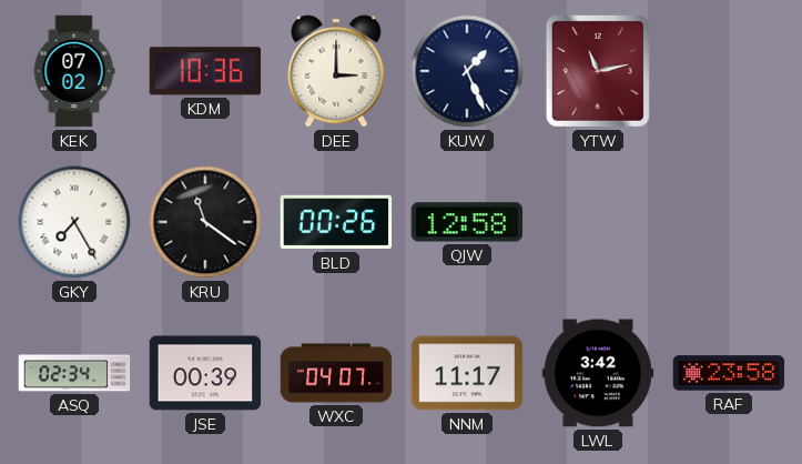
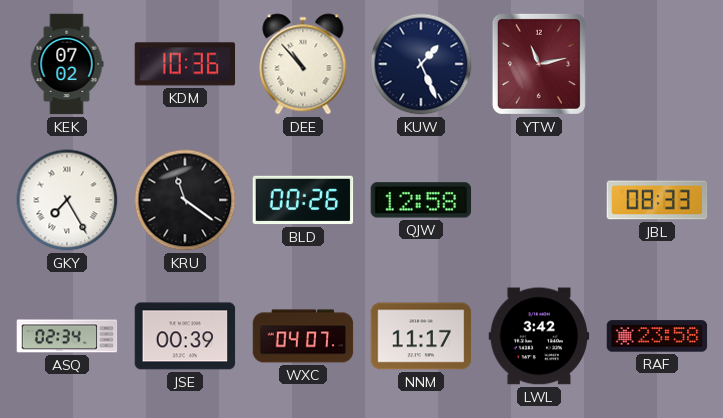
DEE: 3:00 -> 10:53 (303, 64)
JBL: none -> 08:33 (657, 200)
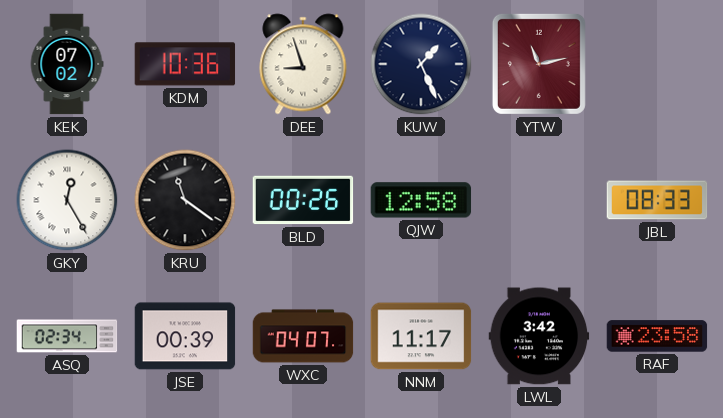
DEE: 10:53 -> 8:57 (303, 64)
GKY: 7:25 -> 12:25 (67, 200)
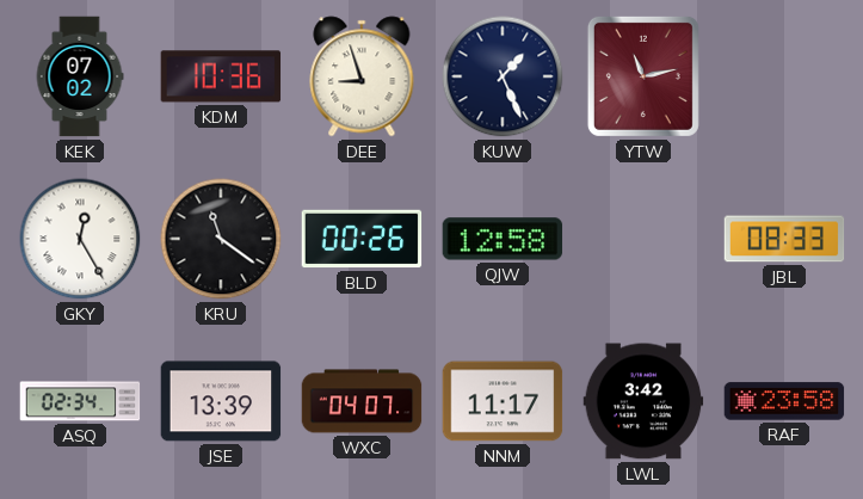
JSE: 00:39 -> 13:39 (221, 401)
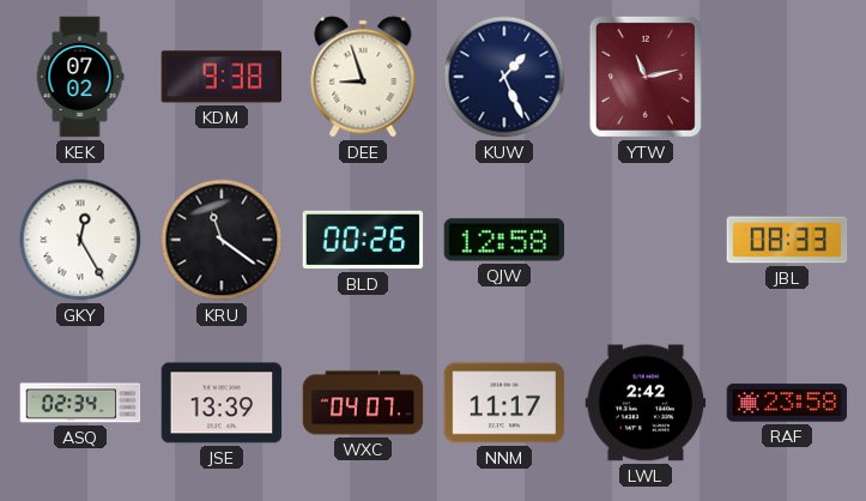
KDM: 10:36 -> 9:38 (222, 77)
LWL: 3:42 -> 2:42 (646, 403)
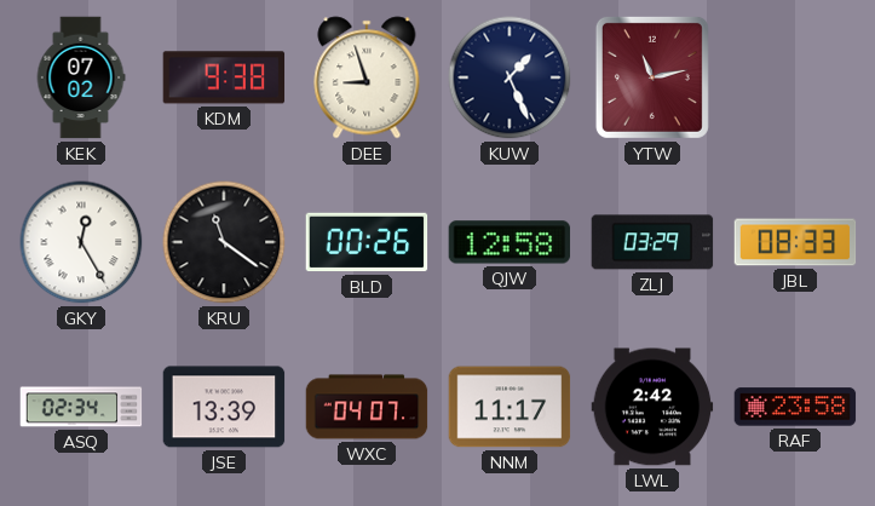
ZLJ: none -> 03:29 (652, 242)
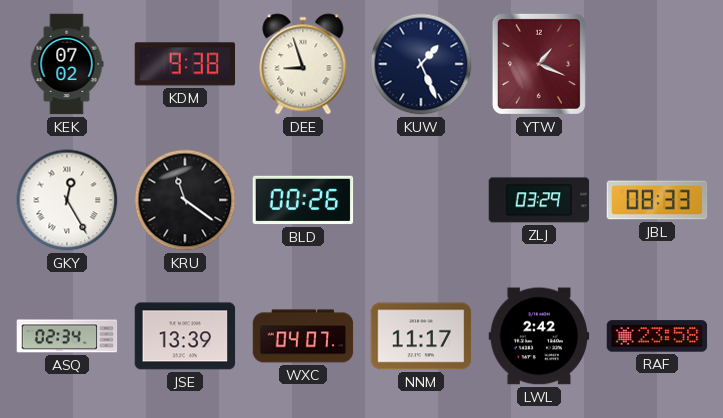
YTW: 11:13 -> 1:19 (539, 64)
QJW: 12:58 -> none (510, 242)
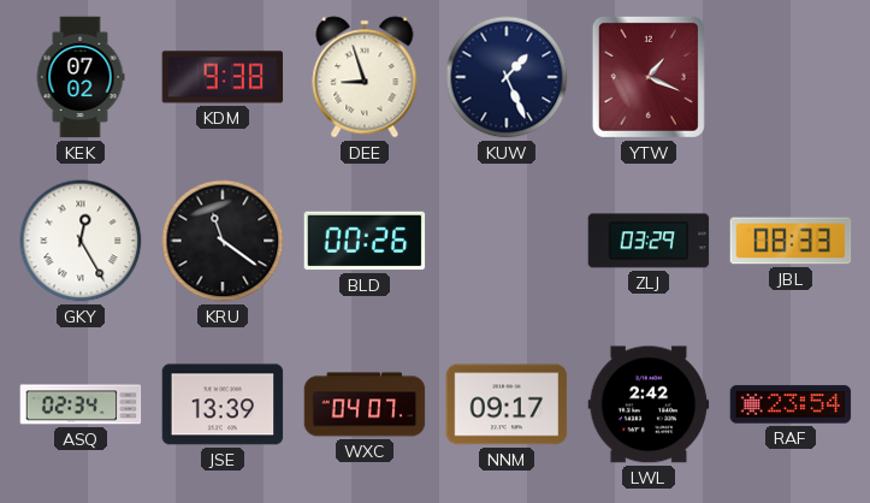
NNM: 11:17 -> 09:17 (507, 404)
RAF: 23:58 -> 23:54 (791, 404)
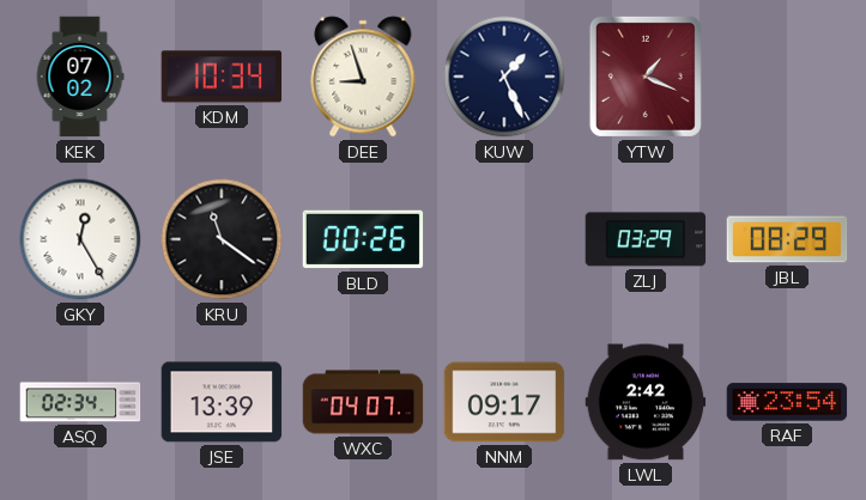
KDM: 9:38 -> 10:34 (222, 77)
JBL: 08:33 -> 08:29 (787, 239)
